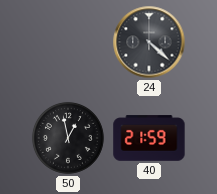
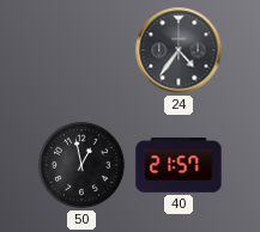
24: 4:22 -> 4:36 (179, 50)
40: 21:59 -> 21:57 (179, 165)
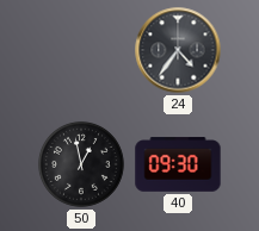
40: 21:57 -> 09:30 (178, 164)
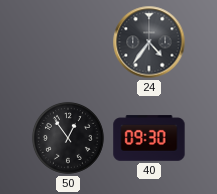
50: 12:58 -> 12:54 (68, 138)
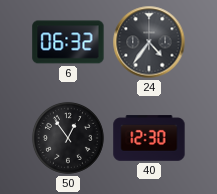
6: none -> 06:32 (68, 42)
40: 09:30 -> 12:30 (149, 138)
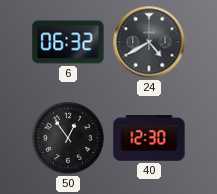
24: 4:36 -> 4:40 (149, 42)
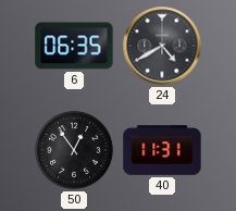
6: 06:32 -> 06:35 (74, 46)
40: 12:30 -> 11:31 (162, 150)
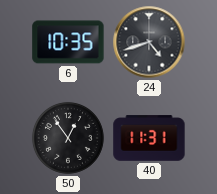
6: 06:35 -> 10:35 (68, 42)
24: 4:40 -> 4:42 (149, 42)
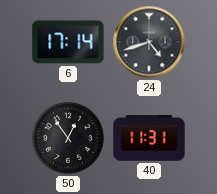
6: 10:35 -> 17:14 (68, 42)
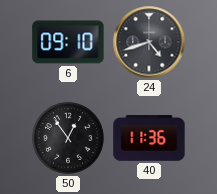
6: 17:14 -> 09:10 (68, 42)
40: 11:31 -> 11:36 (149, 138)
